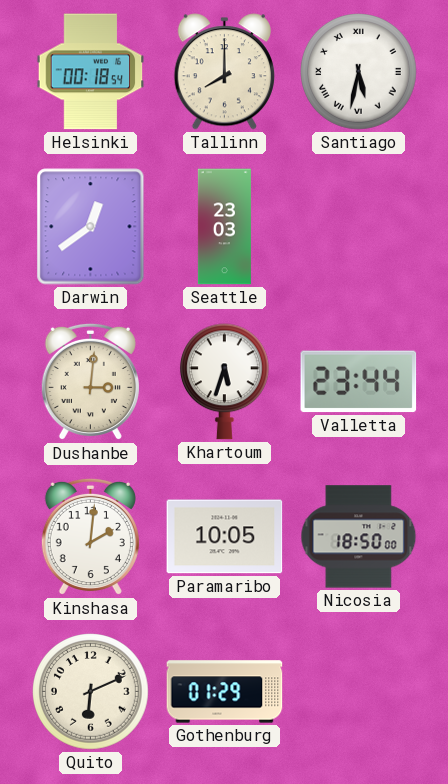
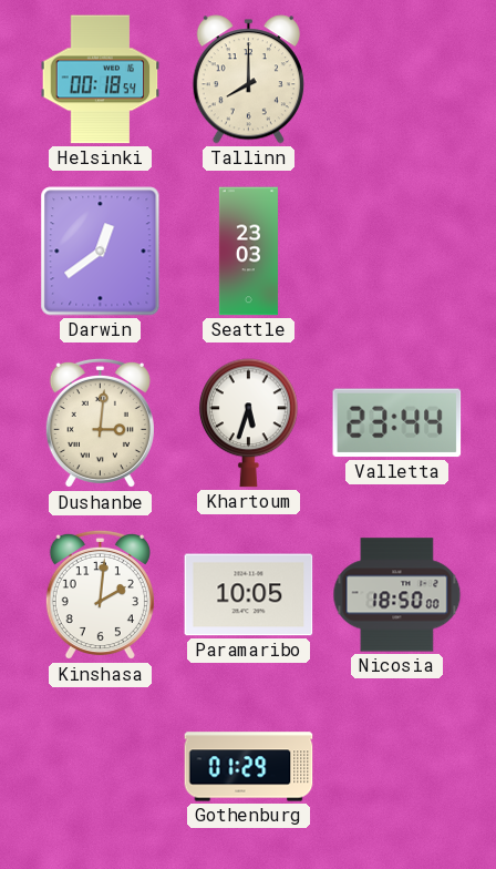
Santiago: 5:32 -> none (359, 72)
Quito: 6:11 -> none (91, 692)
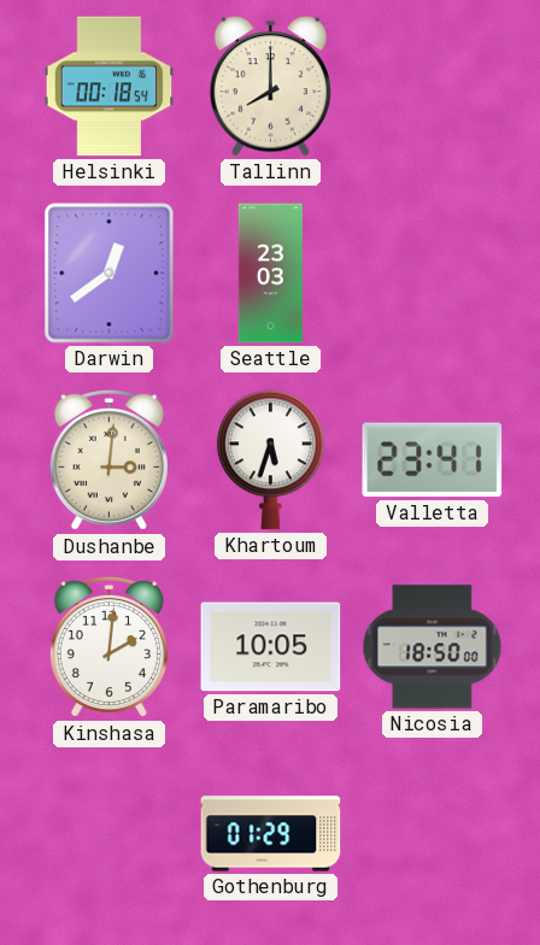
Valletta: 23:44 -> 23:41 (433, 460)
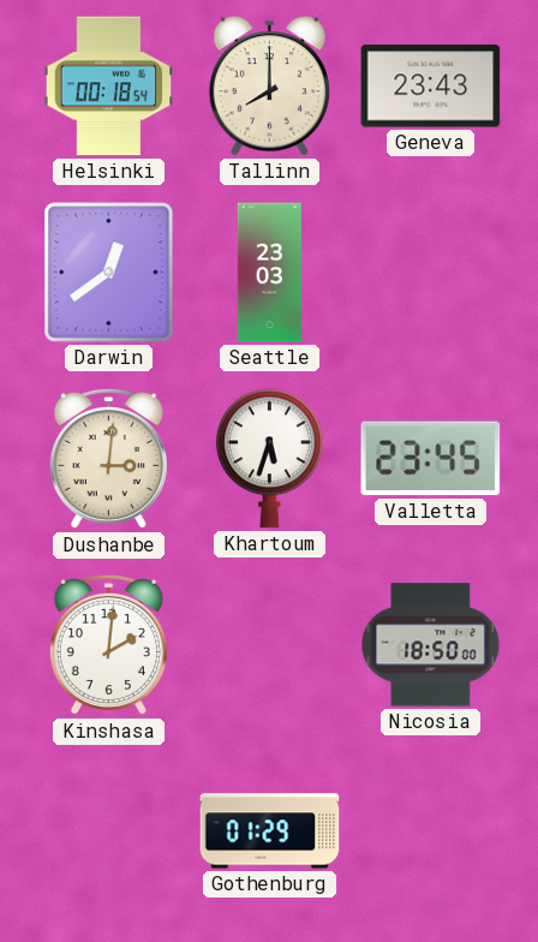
Geneva: none -> 23:43 (431, 87)
Valletta: 23:41 -> 23:45 (431, 459)
Paramaribo: 10:05 -> none (271, 647)
